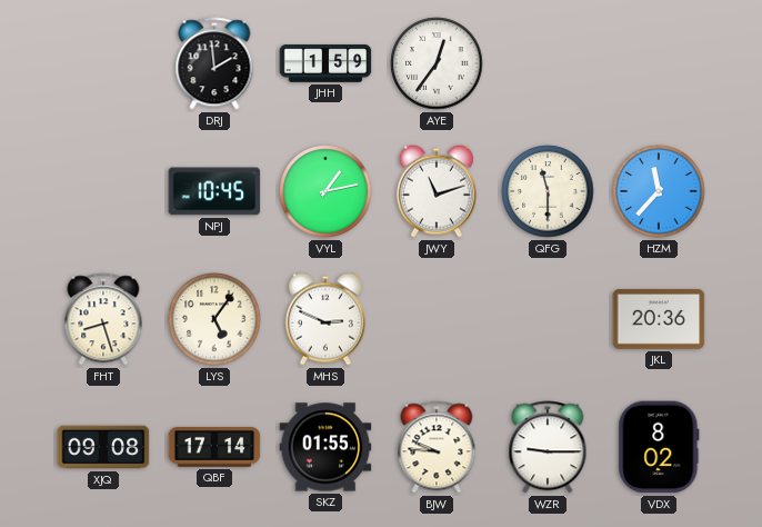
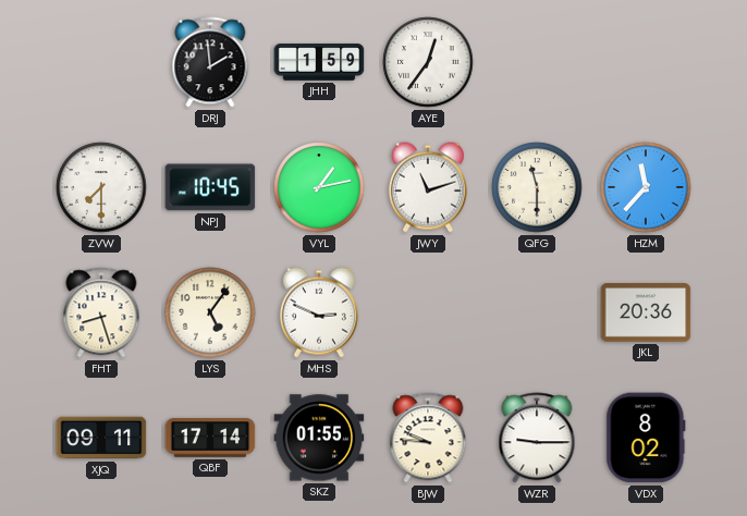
ZVW: none -> 7:30 (101, 187)
XJQ: 09:08 -> 09:11 (101, 438)
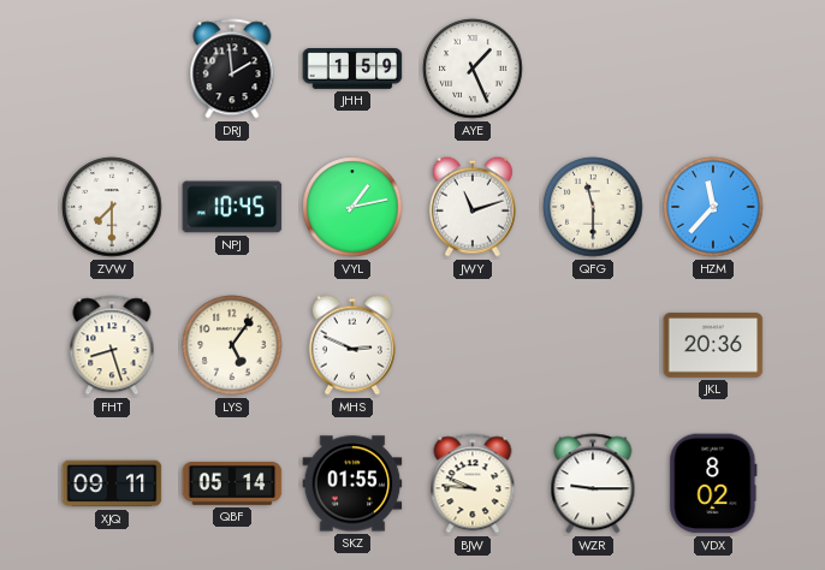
AYE: 12:36 -> 1:26 (473, 69)
QBF: 17:14 -> 05:14 (232, 483)
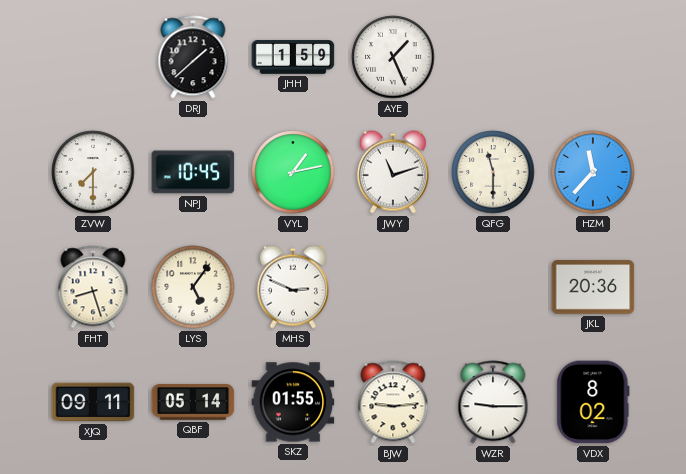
DRJ: 1:59 -> 1:38 (193, 57)
BJW: 9:46 -> 9:14 (393, 402)
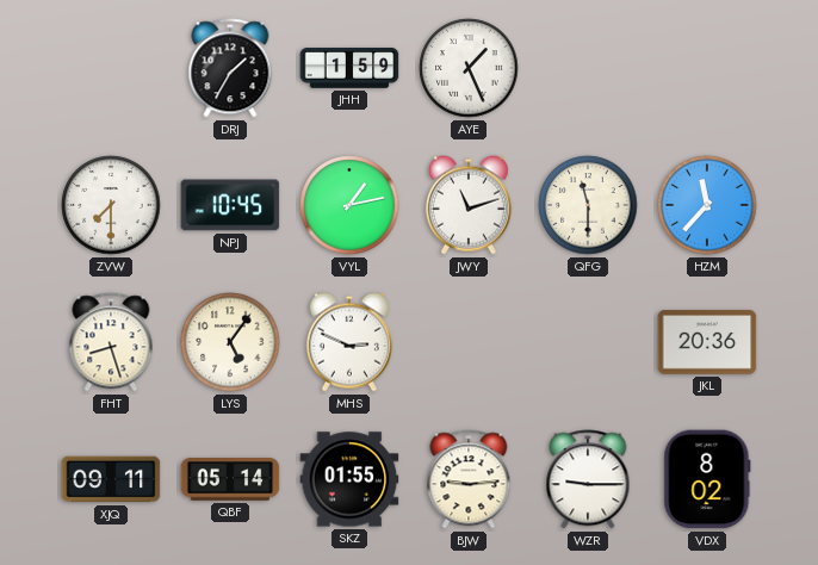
DRJ: 1:38 -> 1:35 (230, 68)
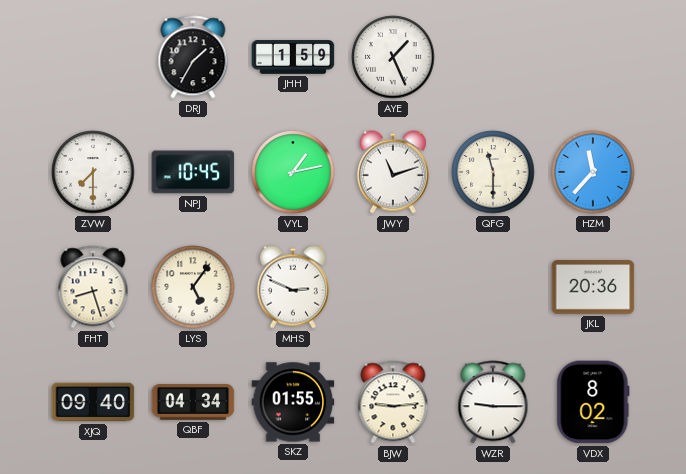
XJQ: 09:11 -> 09:40 (93, 402)
QBF: 05:14 -> 04:34 (193, 402)
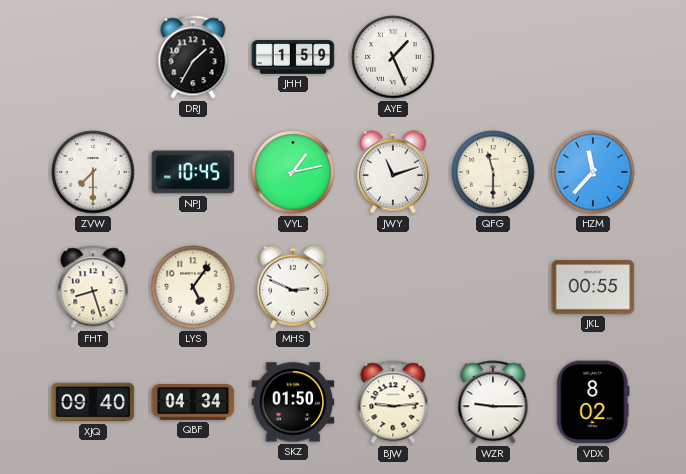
JKL: 20:36 -> 00:55 (593, 287)
SKZ: 01:55 -> 01:50 (293, 402)
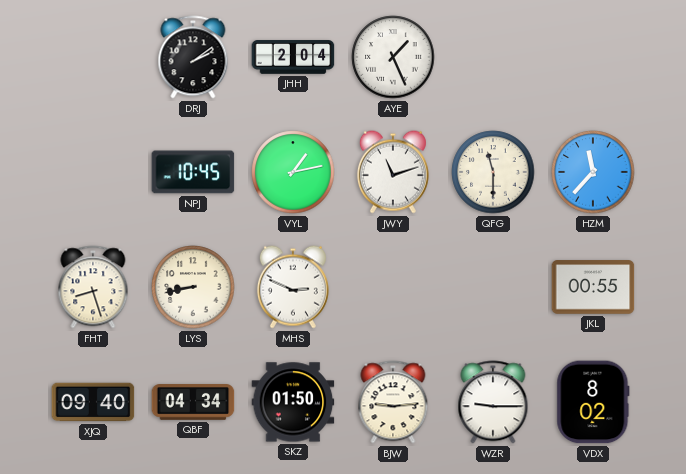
DRJ: 1:35 -> 2:09 (193, 57)
JHH: 1:59 -> 2:04 (293, 57)
ZVW: 7:30 -> none (93, 172)
LYS: 5:06 -> 8:43 (193, 287)
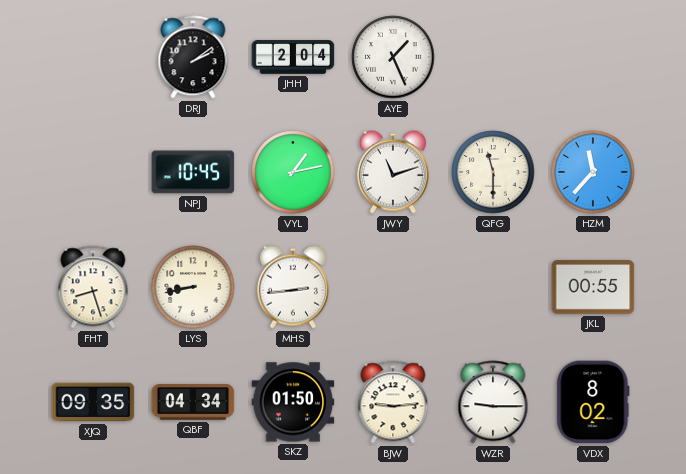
MHS: 2:49 -> 2:44 (293, 287)
XJQ: 09:40 -> 09:35 (93, 402)
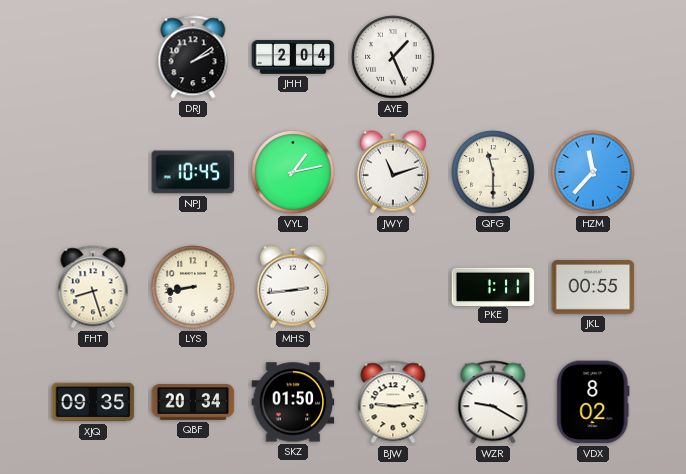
PKE: none -> 1:11 (493, 286)
QBF: 04:34 -> 20:34 (193, 402)
WZR: 9:15 -> 9:20 (493, 402)
